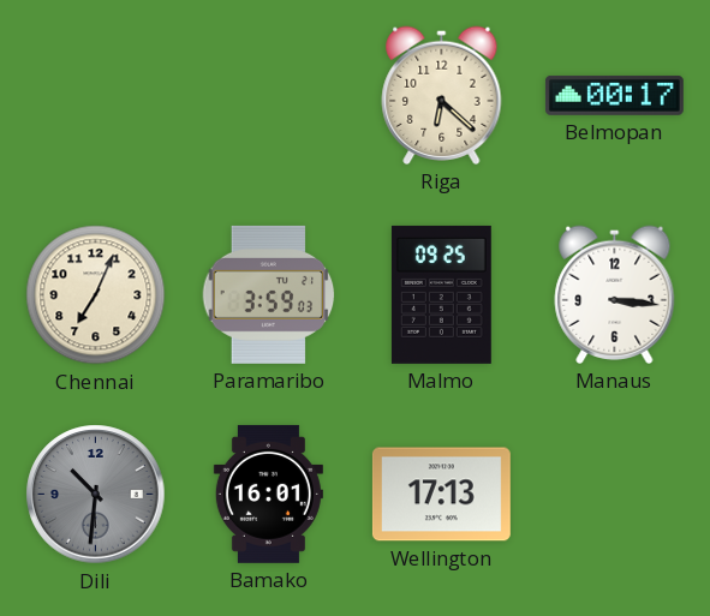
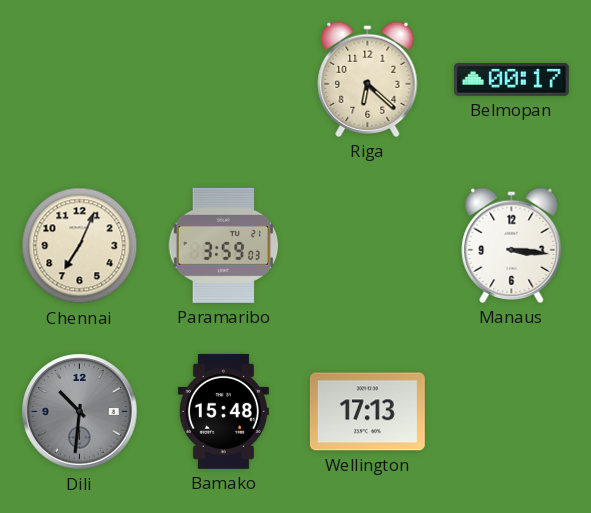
Malmo: 09:25 -> none (441, 294)
Bamako: 16:01 -> 15:48 (223, 411)
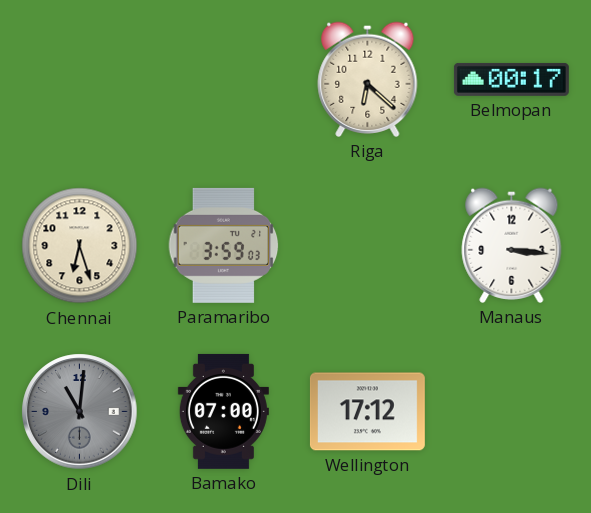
Chennai: 7:04 -> 6:27 (80, 246)
Dili: 10:31 -> 11:01 (80, 412)
Bamako: 15:48 -> 07:00 (223, 411)
Wellington: 17:13 -> 17:12 (367, 412)
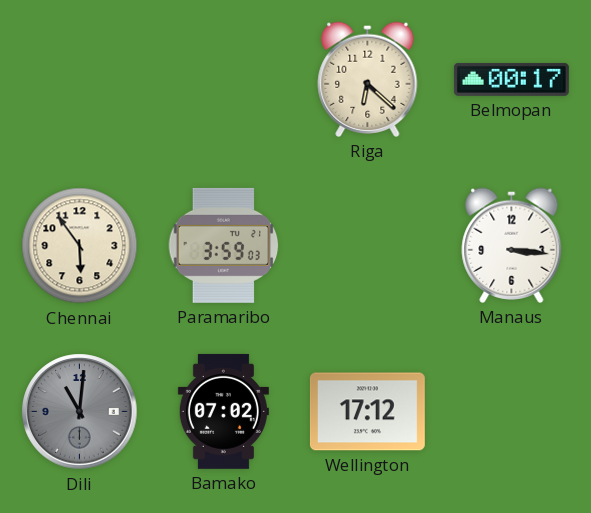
Chennai: 6:27 -> 5:54 (80, 246)
Bamako: 07:00 -> 07:02 (223, 411)
